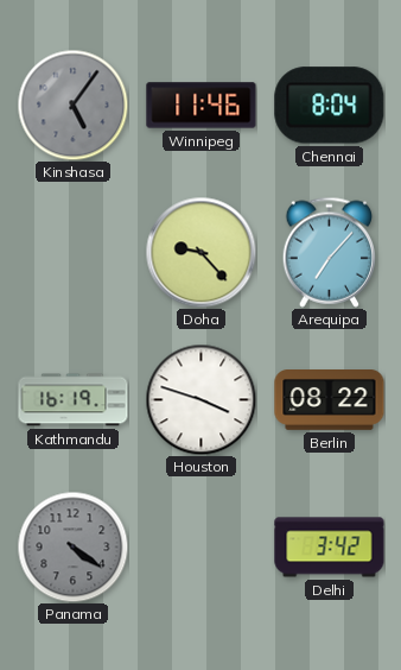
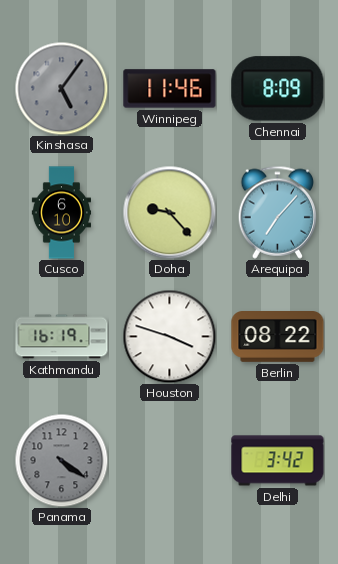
Chennai: 8:04 -> 8:09 (278, 89)
Cusco: none -> 6:10 (62, 213)
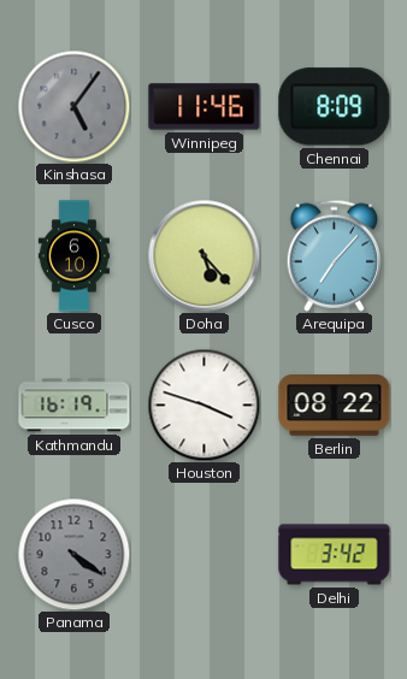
Doha: 9:23 -> 5:23 (203, 255)
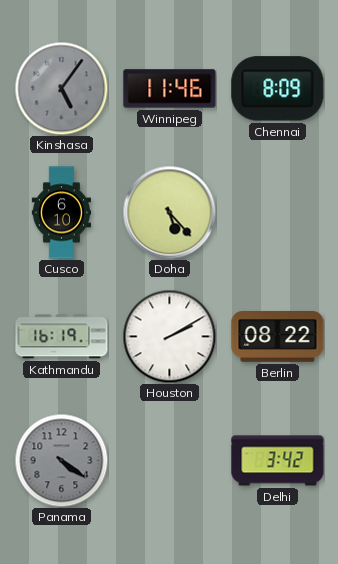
Arequipa: 7:07 -> none (335, 255)
Houston: 3:48 -> 2:10 (169, 336)
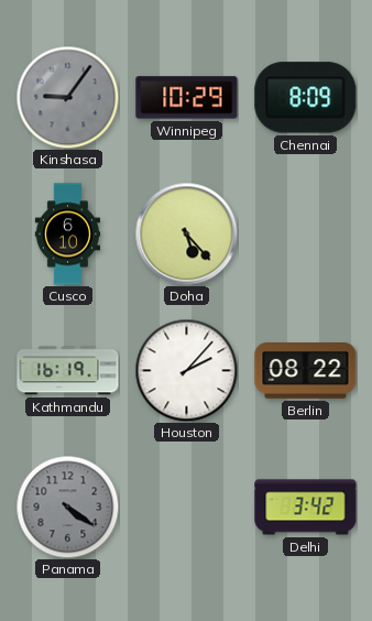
Kinshasa: 5:06 -> 9:06 (67, 97)
Winnipeg: 11:46 -> 10:29 (187, 98)
Houston: 2:10 -> 2:07 (186, 370)
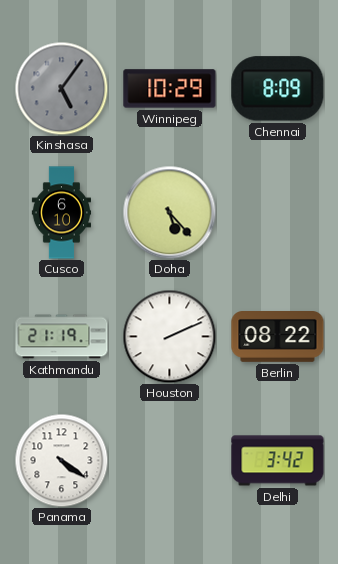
Kinshasa: 9:06 -> 5:06 (61, 88)
Kathmandu: 16:19 -> 21:19 (62, 337)
Houston: 2:07 -> 2:11 (169, 336)
Panama dial: grey -> white (61, 460)
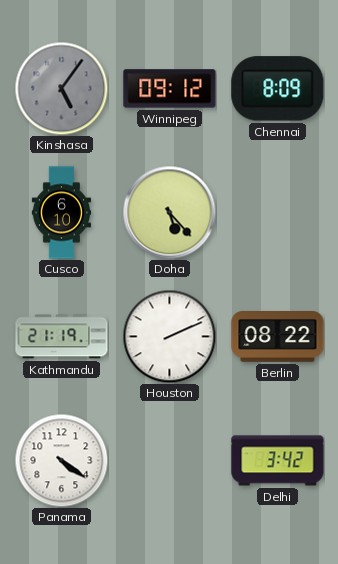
Winnipeg: 10:29 -> 09:12 (170, 89)
